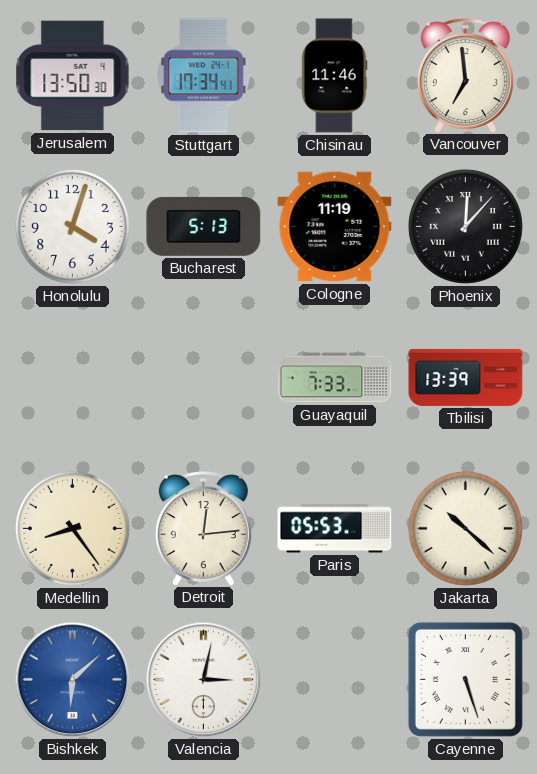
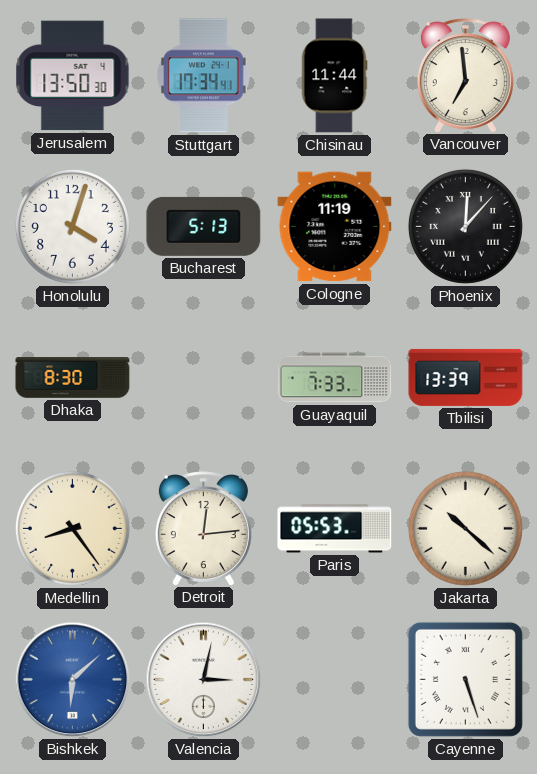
Chisinau: 11:46 -> 11:44 (334, 76)
Dhaka: none -> 8:30 (73, 378)
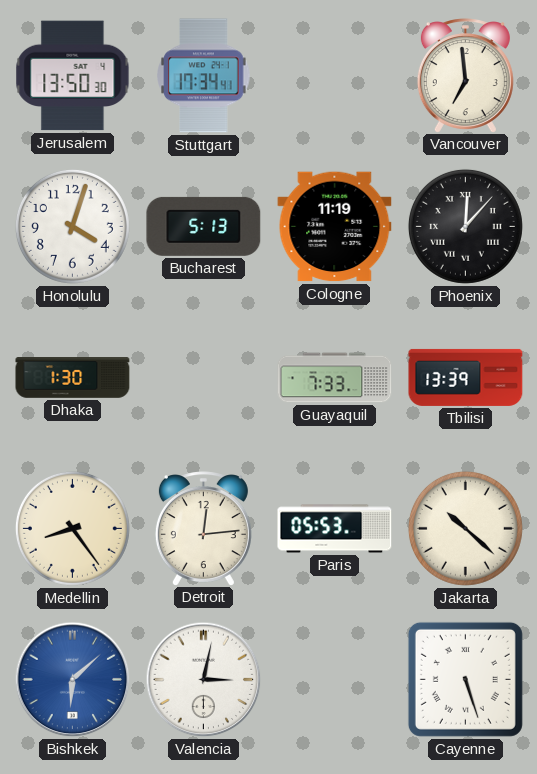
Chisinau: 11:44 -> none (334, 76)
Dhaka: 8:30 -> 1:30 (73, 378)
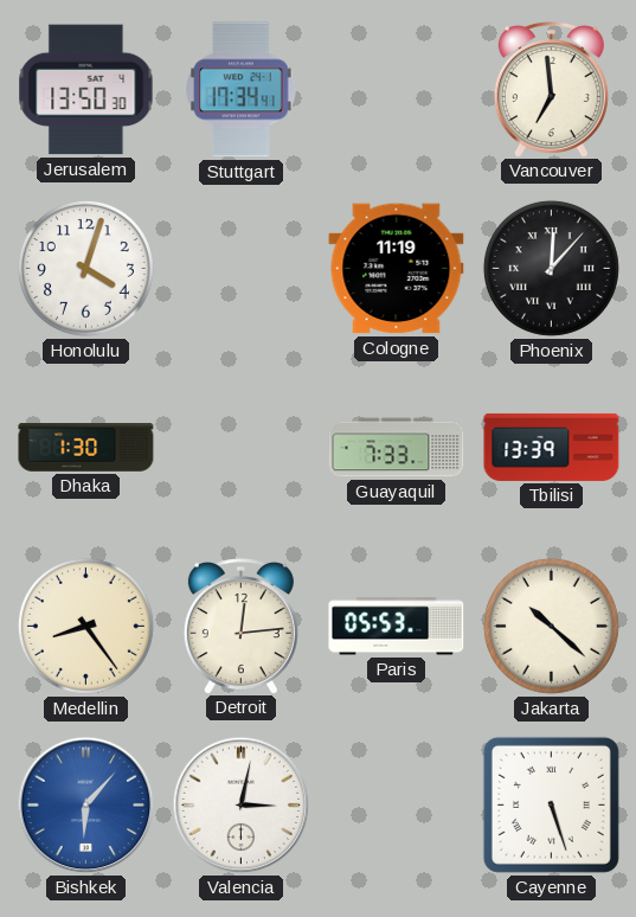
Bucharest: 5:13 -> none (204, 226)
Bishkek: 6:08 -> 6:07 (86, 806)
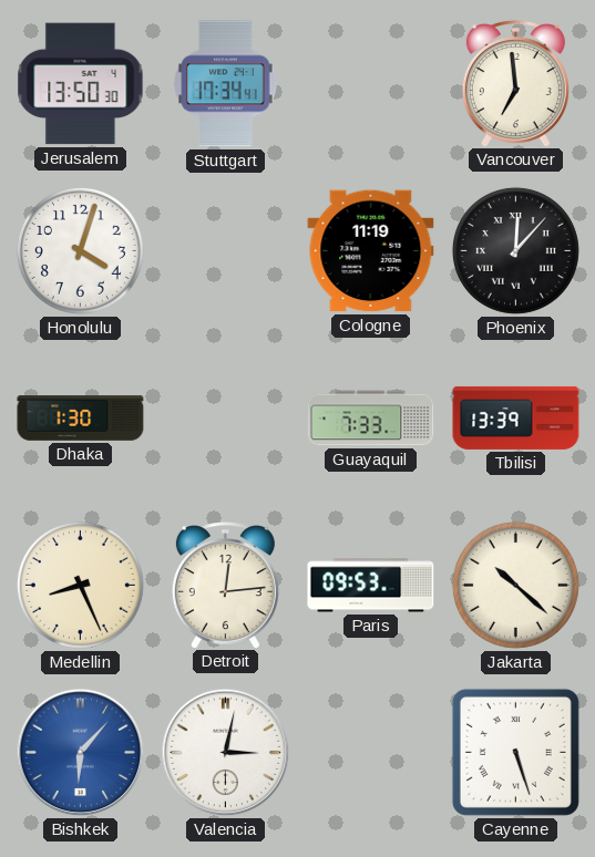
Medellin: 8:24 -> 8:26 (80, 585)
Paris: 05:53 -> 09:53 (371, 586)
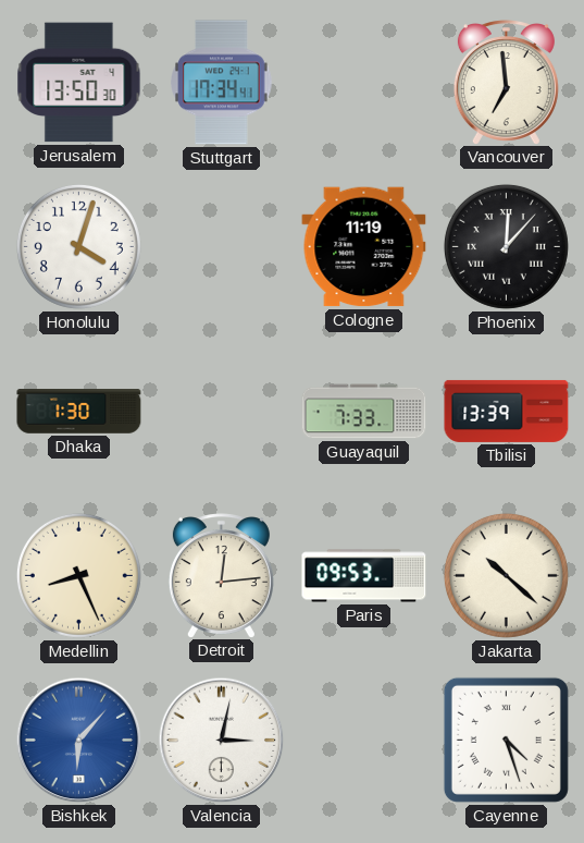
Cayenne: 5:27 -> 4:27 (506, 740)
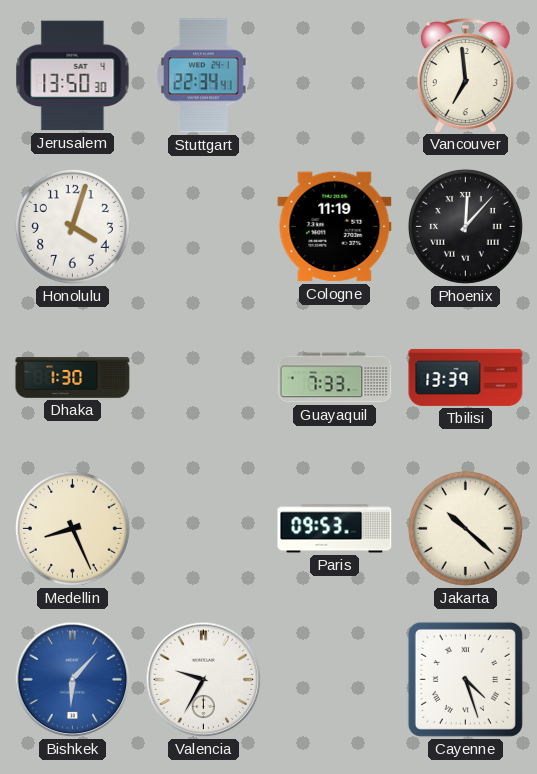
Stuttgart: 17:34 -> 22:34 (204, 76)
Detroit: 12:14 -> none (221, 575)
Valencia: 3:02 -> 9:35 (204, 680)
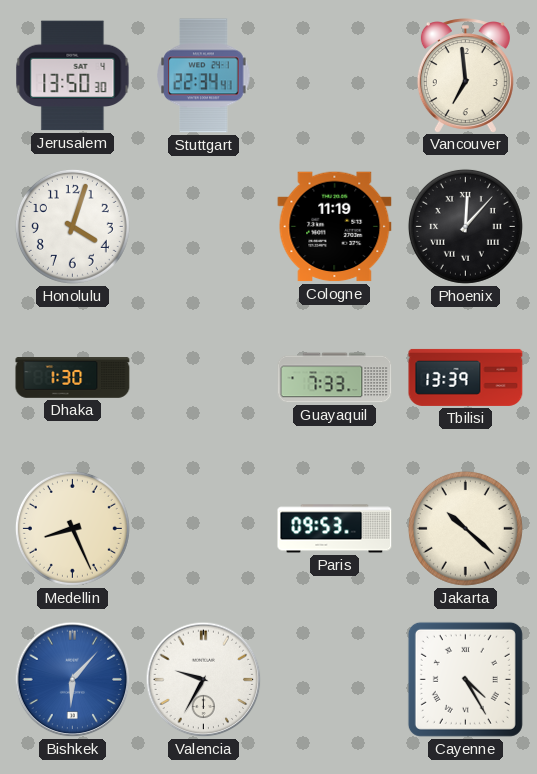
Cayenne: 4:27 -> 4:25 (465, 679)
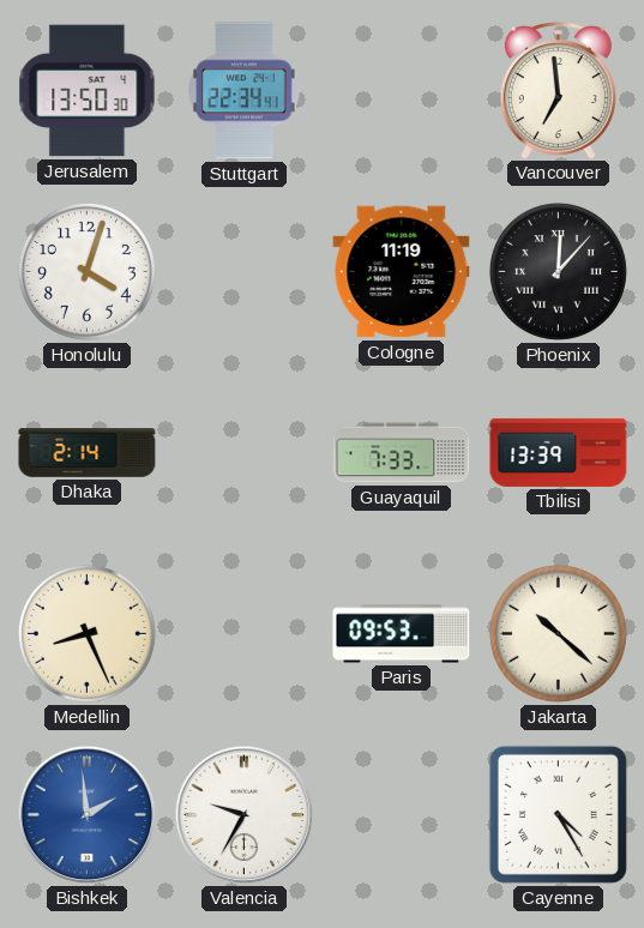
Dhaka: 1:30 -> 2:14 (88, 453)
Bishkek: 6:07 -> 1:59 (88, 815)
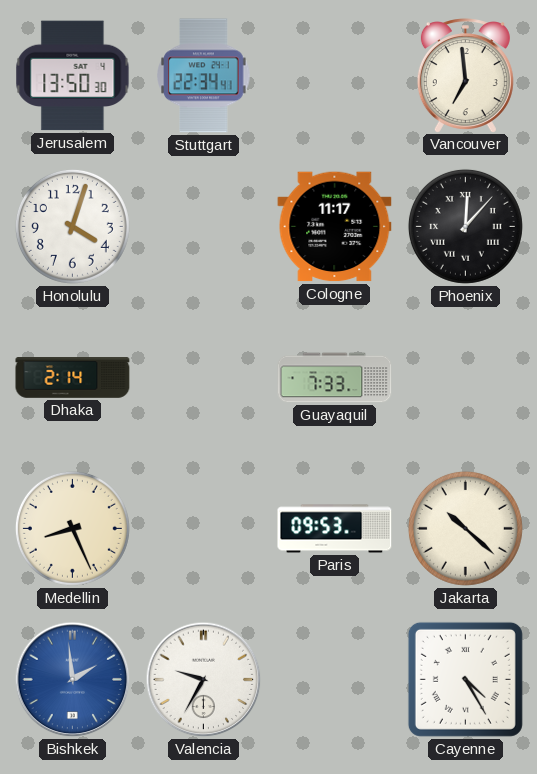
Cologne: 11:19 -> 11:17 (335, 227)
Tbilisi: 13:39 -> none (559, 452)
